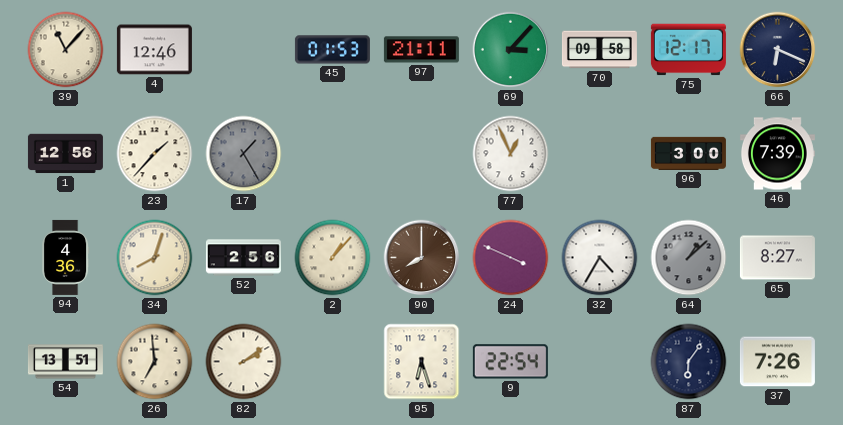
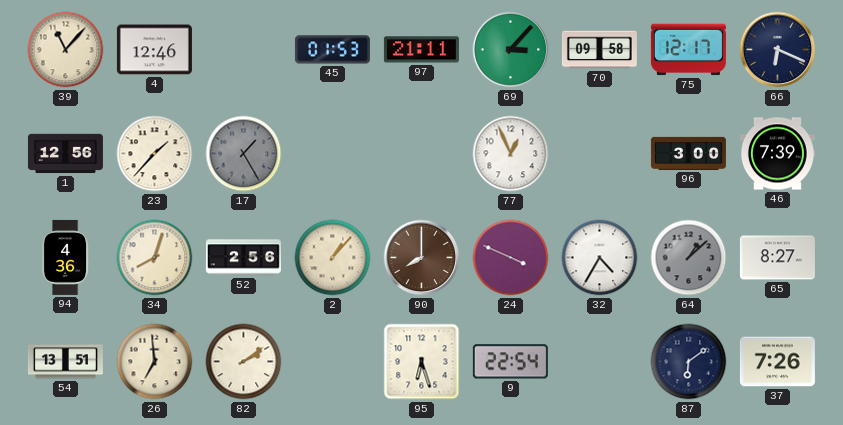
87: 6:06 -> 6:09 (689, 362)
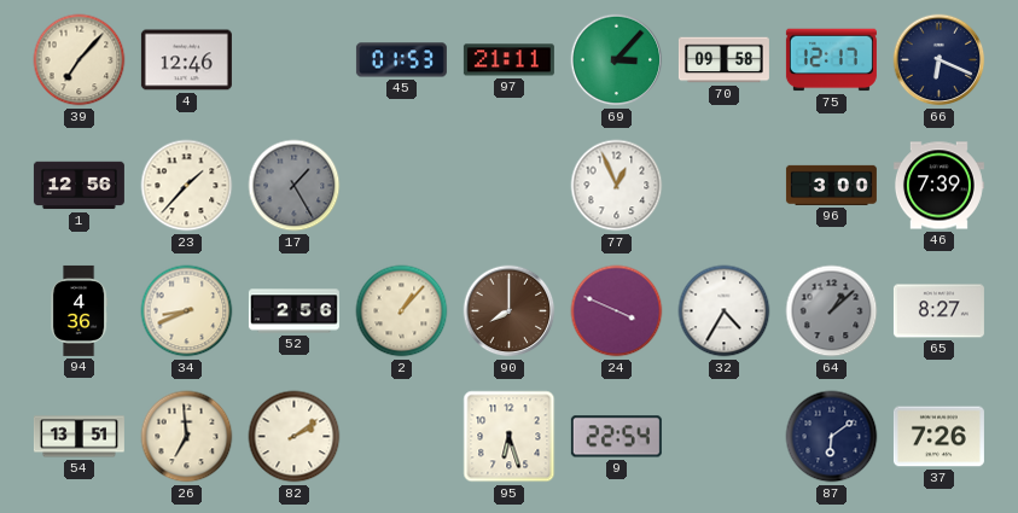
39: 11:07 -> 7:07 (80, 60)
34: 8:03 -> 8:41 (187, 311)
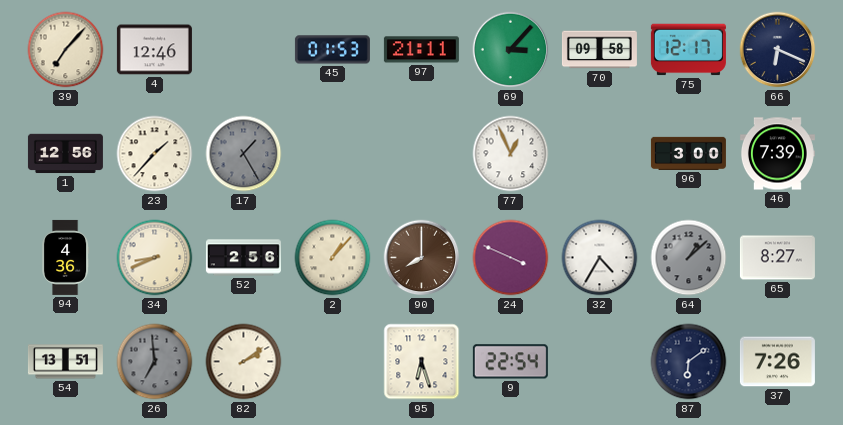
26 dial: cream -> grey (155, 362)
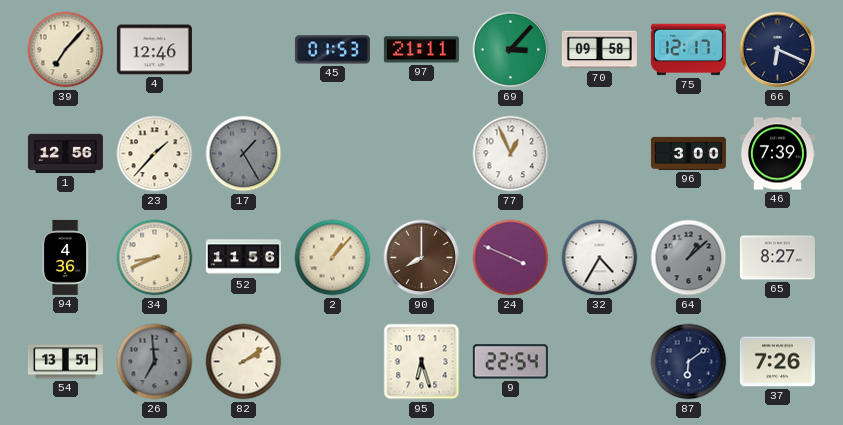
52: 2:56 -> 11:56 (243, 258)
